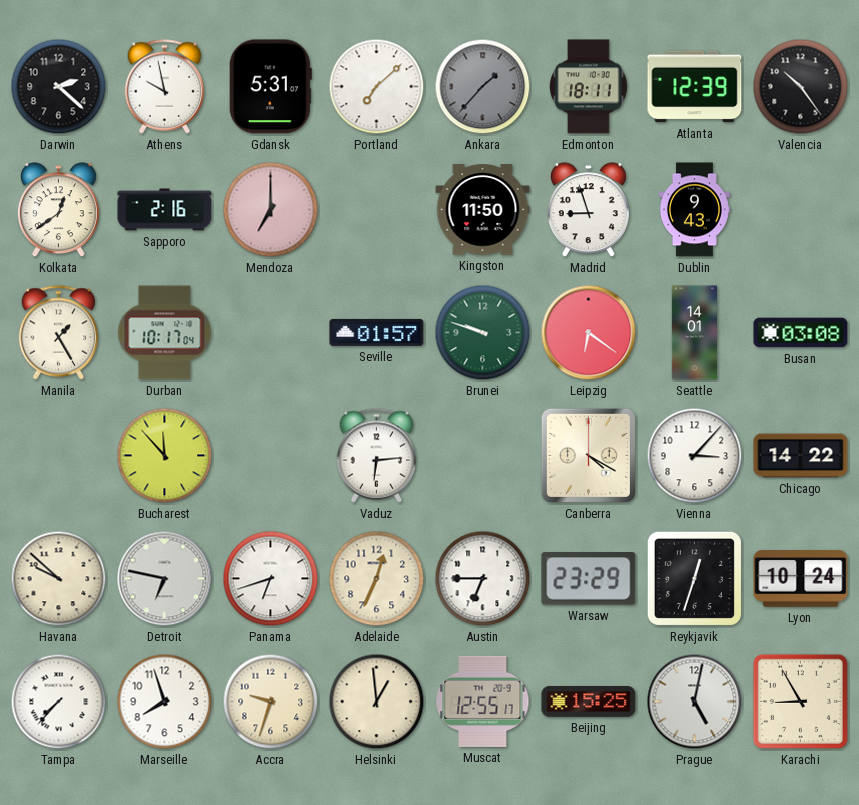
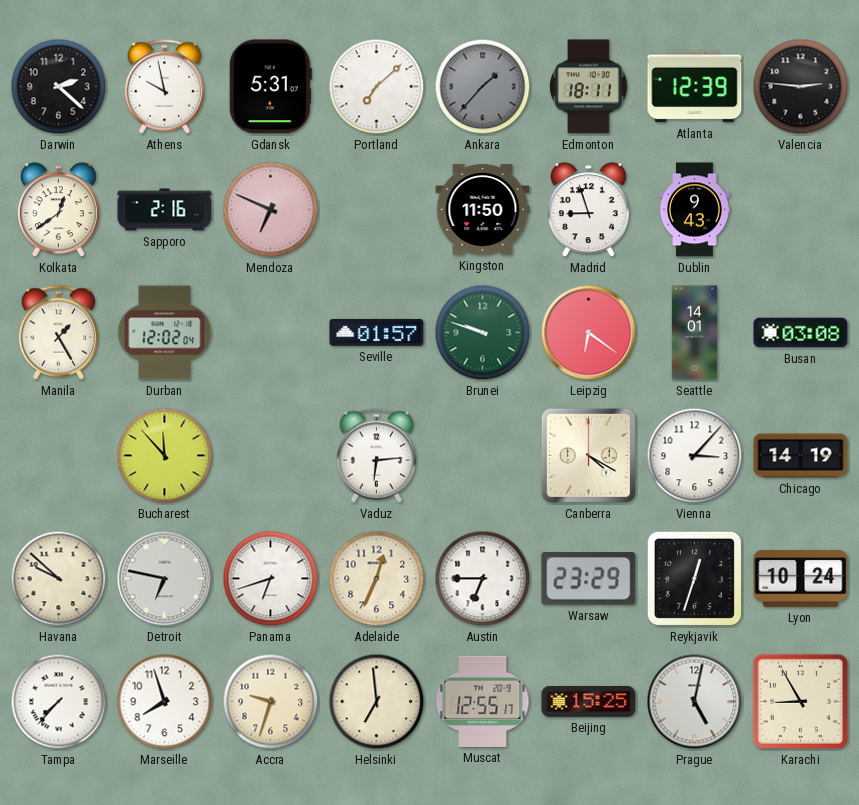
Valencia: 10:24 -> 2:46 (801, 87)
Mendoza: 7:00 -> 6:49 (271, 210)
Durban: 10:17 -> 12:02 (165, 333)
Chicago: 14:22 -> 14:19 (801, 456)
Helsinki: 12:59 -> 6:59 (377, 702)
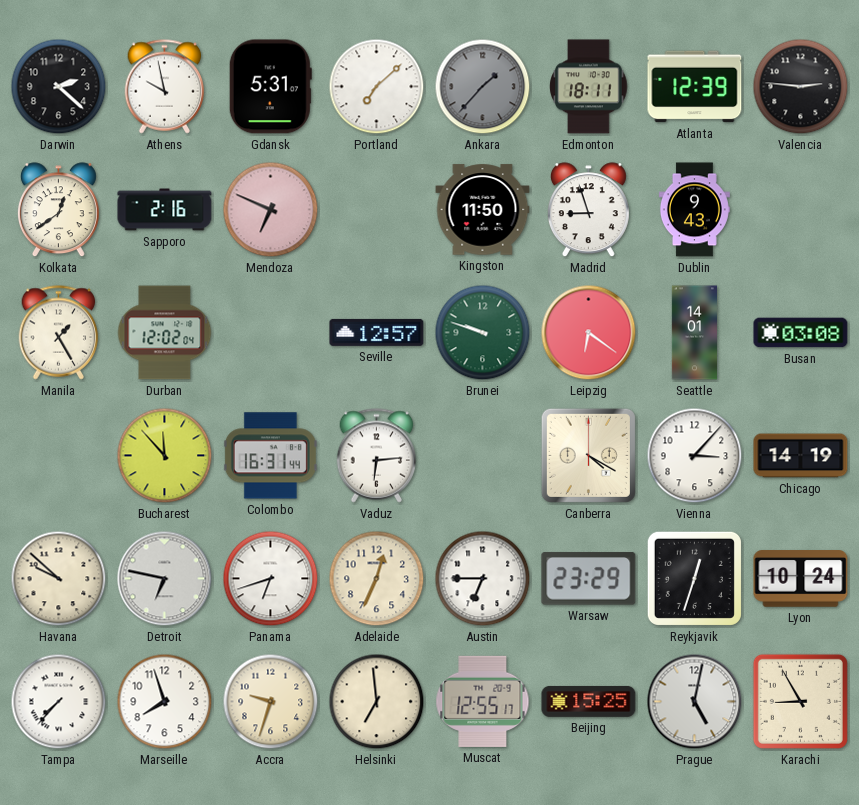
Seville: 01:57 -> 12:57 (377, 332)
Colombo: none -> 16:31 (270, 456)
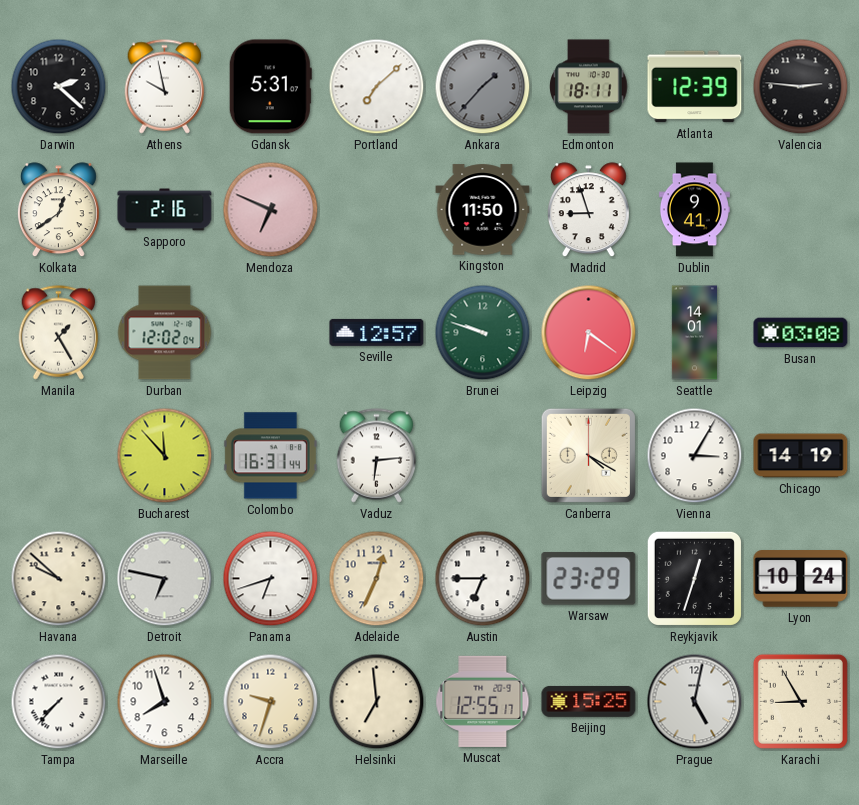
Dublin: 9:43 -> 9:41 (694, 210)
Vienna: 3:07 -> 3:05 (695, 456)
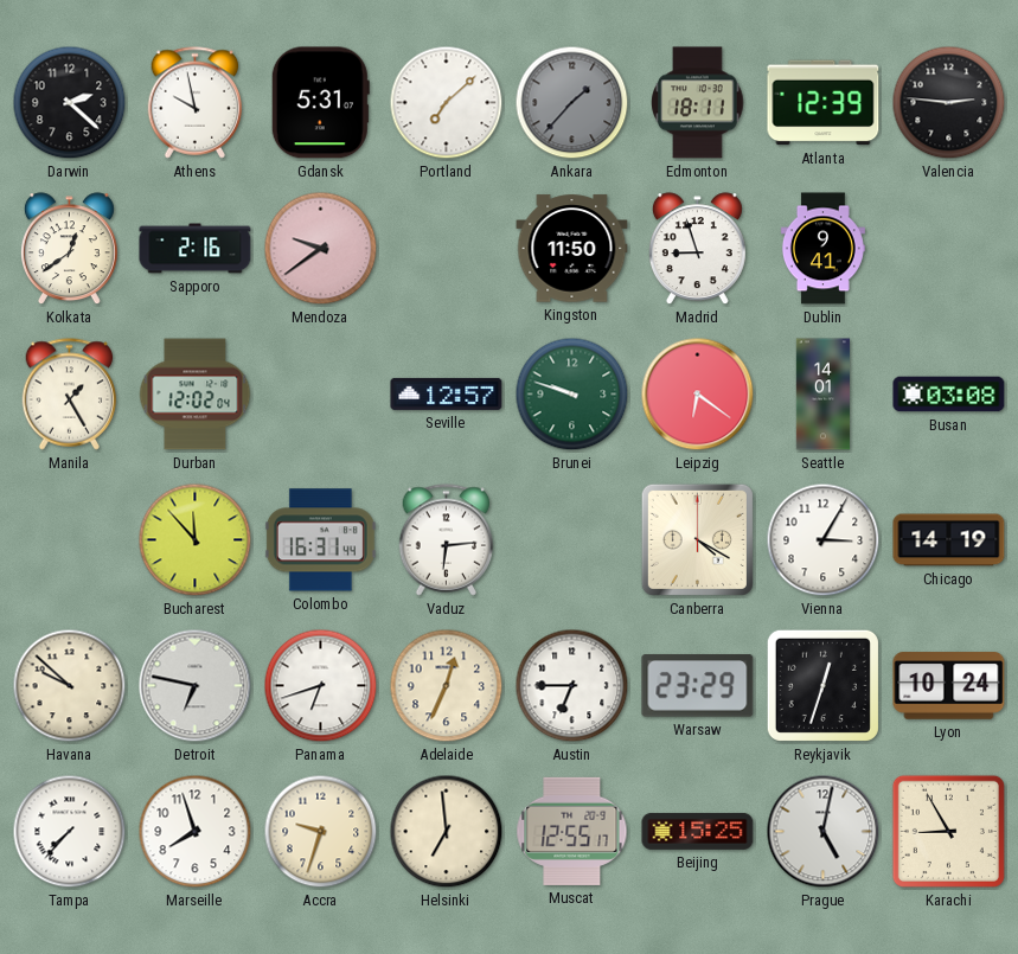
Mendoza: 6:49 -> 9:39 (321, 249)
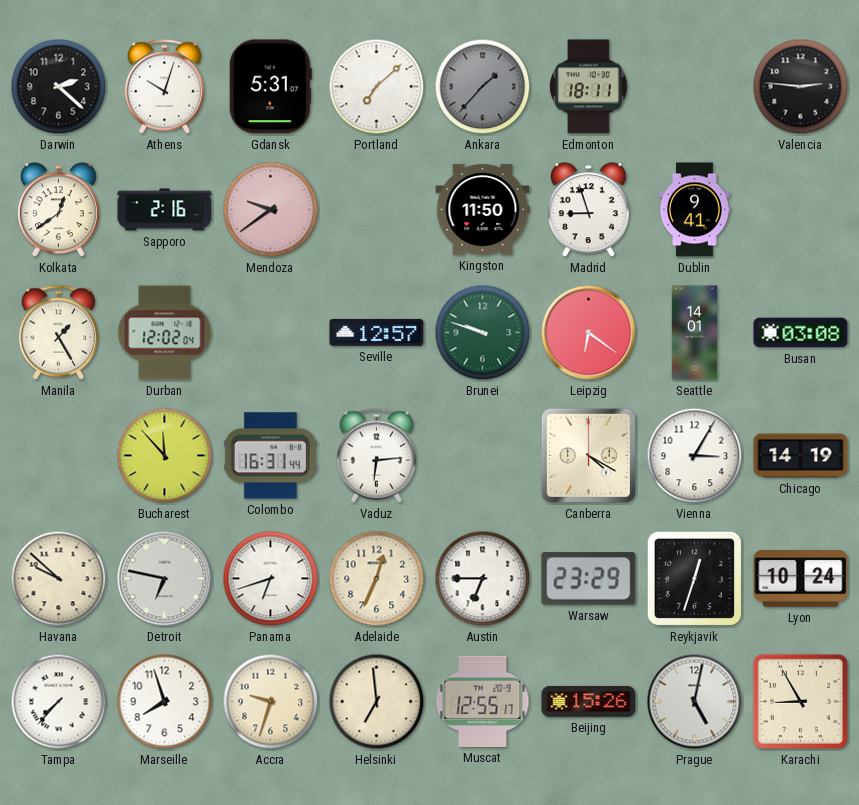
Athens: 9:58 -> 10:03 (165, 87)
Atlanta: 12:39 -> none (824, 103)
Beijing: 15:25 -> 15:26 (589, 701)
